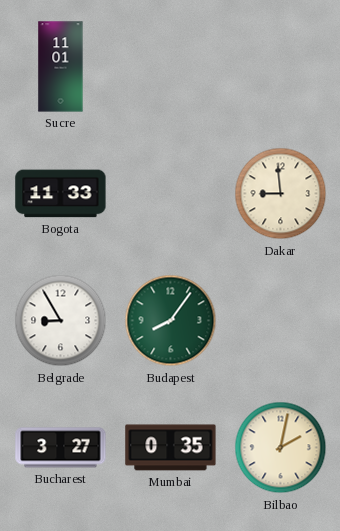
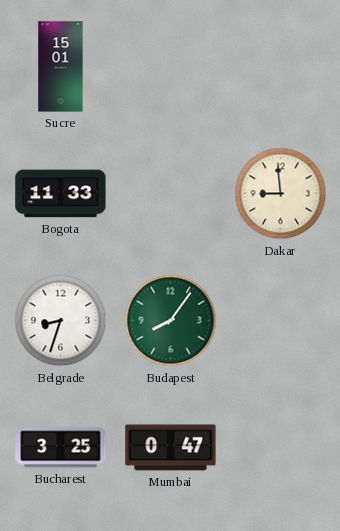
Sucre: 11:01 -> 15:01 (61, 67)
Belgrade: 8:55 -> 8:33 (61, 321)
Bucharest: 3:27 -> 3:25 (61, 448)
Mumbai: 0:35 -> 0:47 (171, 448)
Bilbao: 2:02 -> none (281, 448)
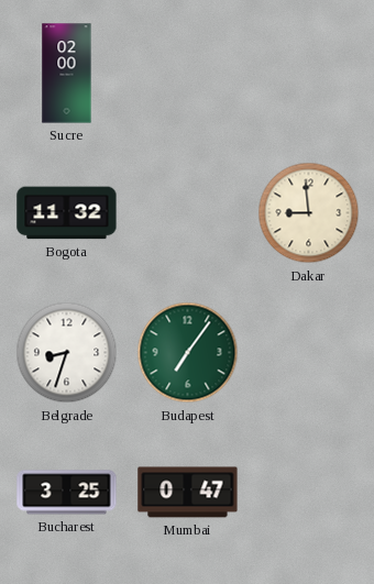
Sucre: 15:01 -> 02:00 (67, 74)
Bogota: 11:33 -> 11:32 (67, 213)
Budapest: 8:06 -> 7:06 (188, 353)
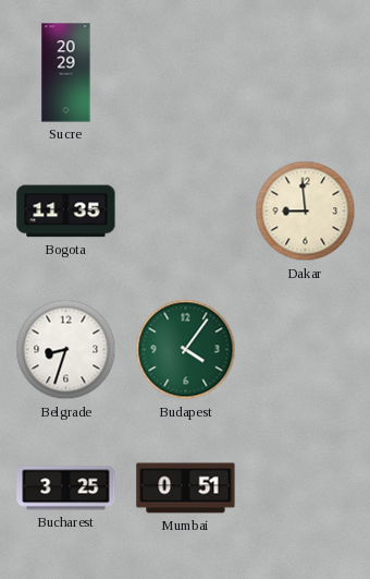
Sucre: 02:00 -> 20:29 (66, 73)
Bogota: 11:32 -> 11:35 (66, 212)
Budapest: 7:06 -> 4:06 (186, 350)
Mumbai: 0:47 -> 0:51 (186, 488)
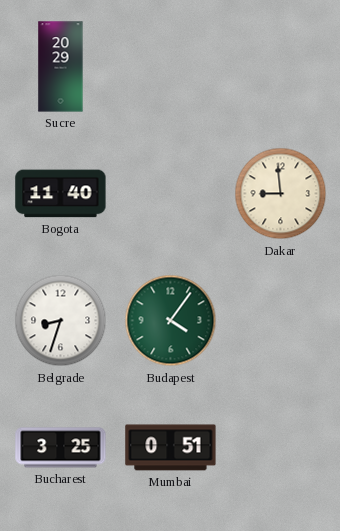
Bogota: 11:35 -> 11:40 (61, 194)
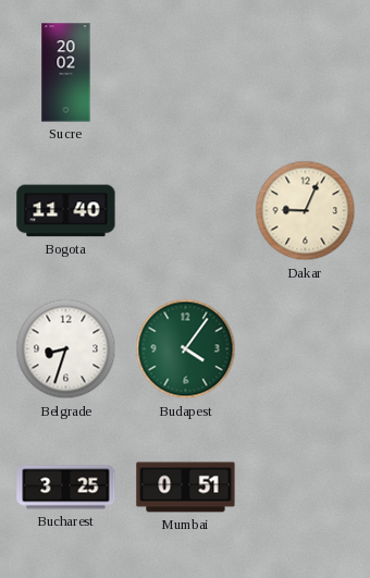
Sucre: 20:29 -> 20:02 (66, 73)
Dakar: 8:59 -> 9:04 (306, 211)
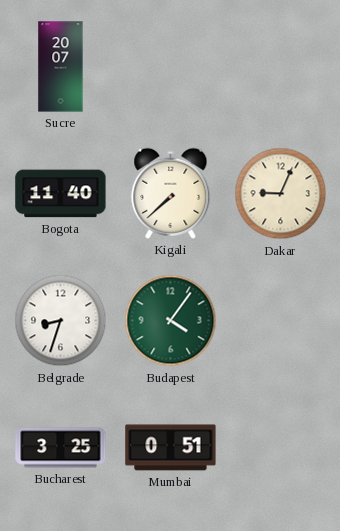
Sucre: 20:02 -> 20:07 (61, 67)
Kigali: none -> 7:38 (171, 193)
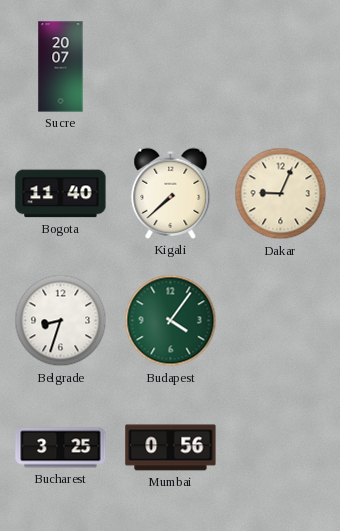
Mumbai: 0:51 -> 0:56 (171, 448)
